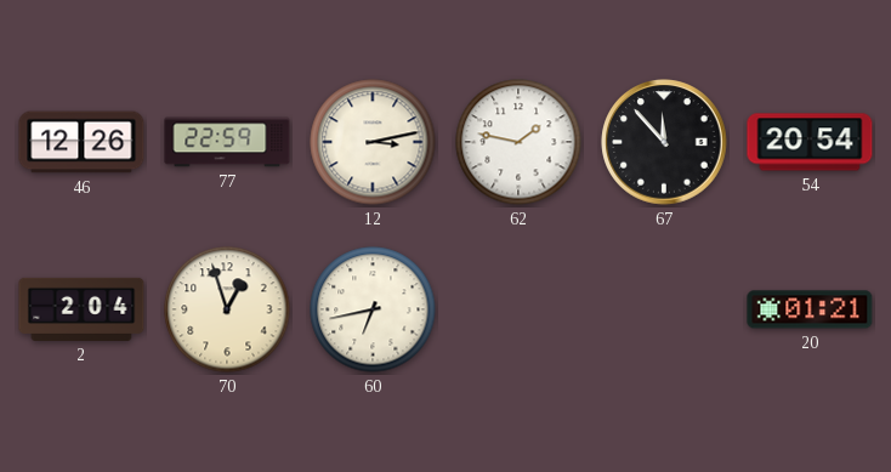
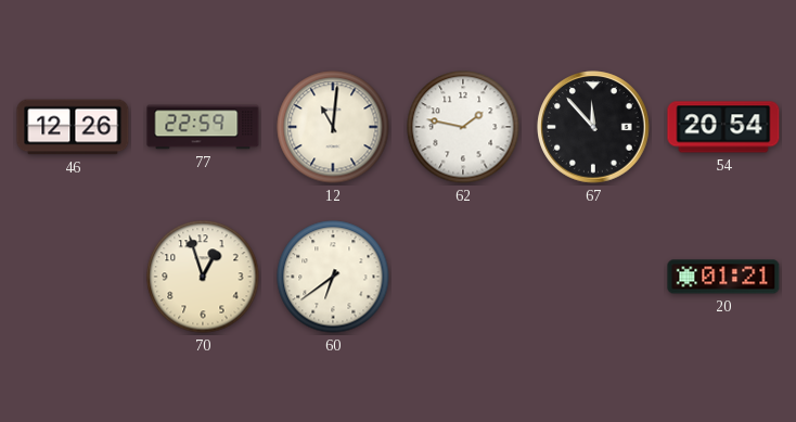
12: 3:13 -> 11:01 (333, 127)
2: 2:04 -> none (81, 309)
60: 6:43 -> 6:39 (333, 277)
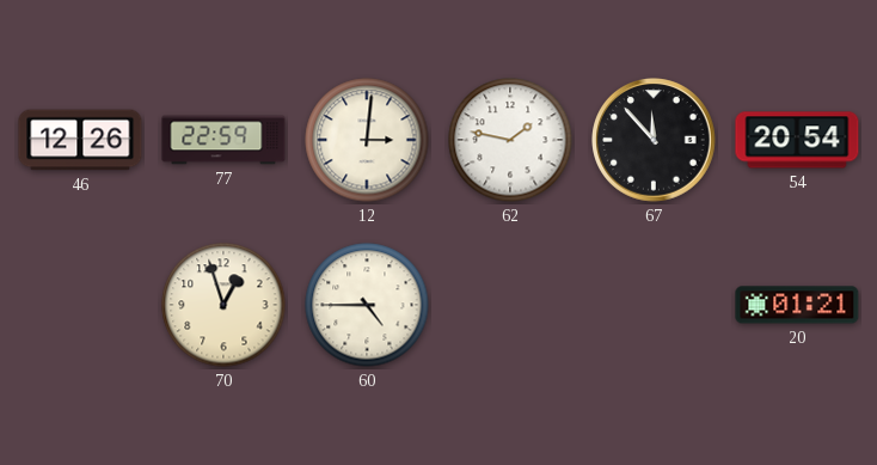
12: 11:01 -> 3:01 (367, 140)
60: 6:39 -> 4:45 (367, 305)
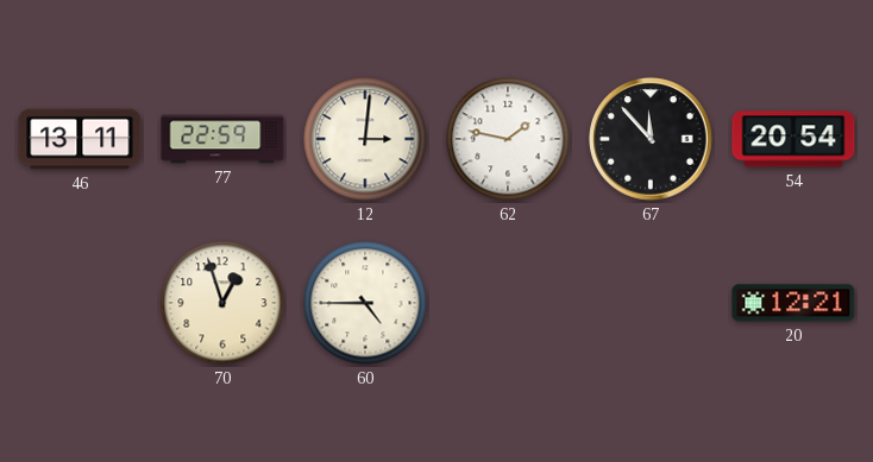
46: 12:26 -> 13:11 (80, 139)
20: 01:21 -> 12:21 (793, 303)
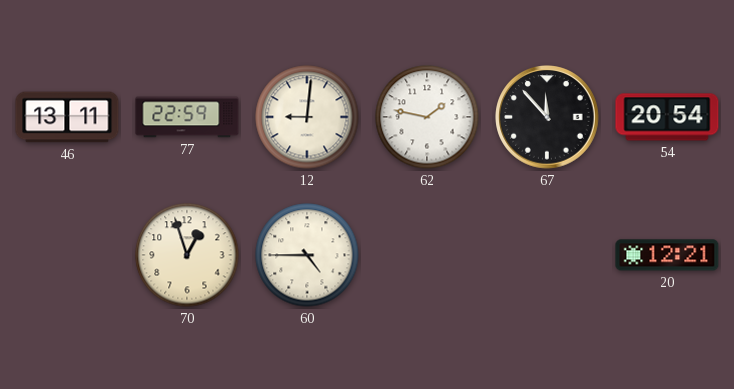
12: 3:01 -> 9:01 (307, 117)
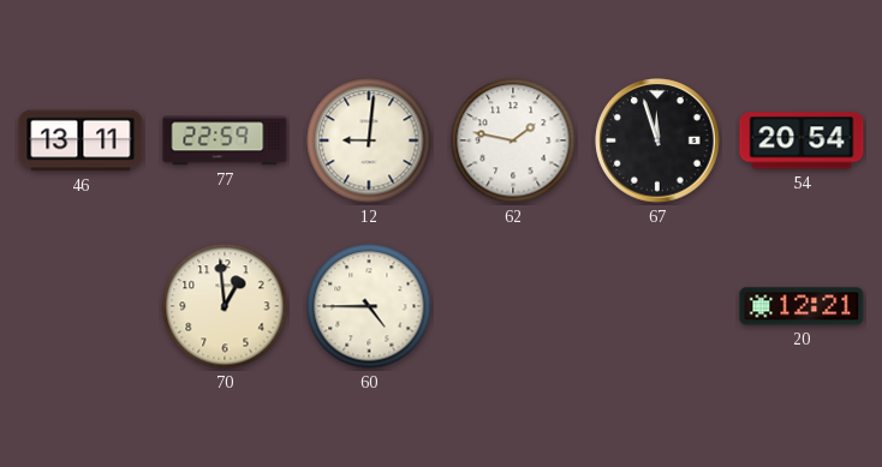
67: 11:53 -> 11:57 (657, 140)
70: 12:57 -> 12:59 (225, 306)
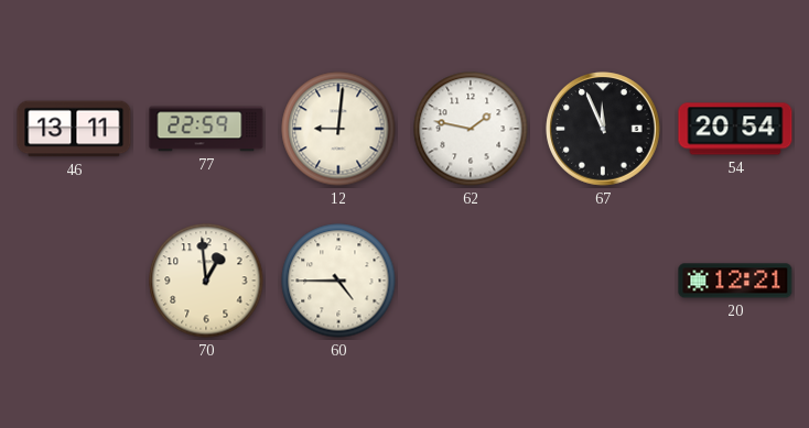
67: 11:57 -> 11:56 (603, 129)
